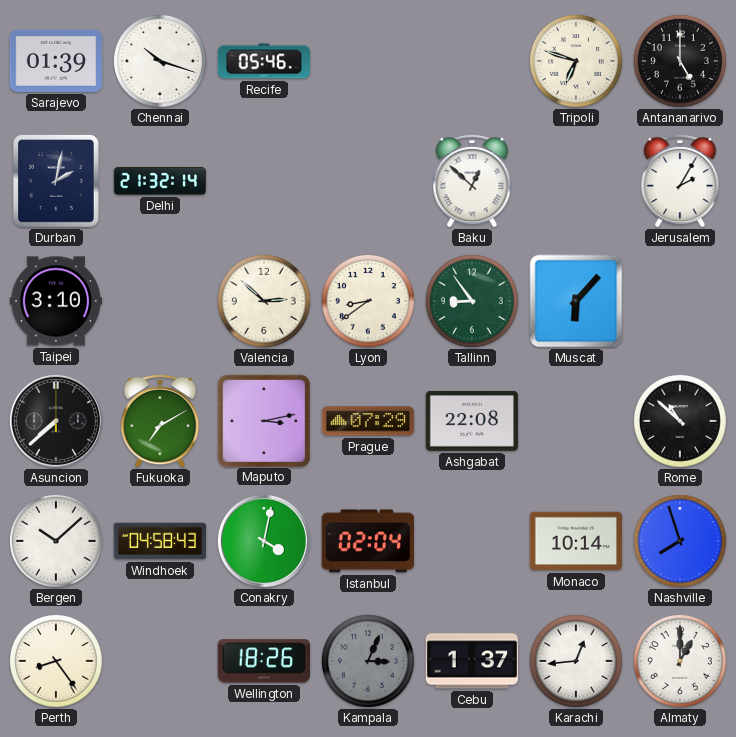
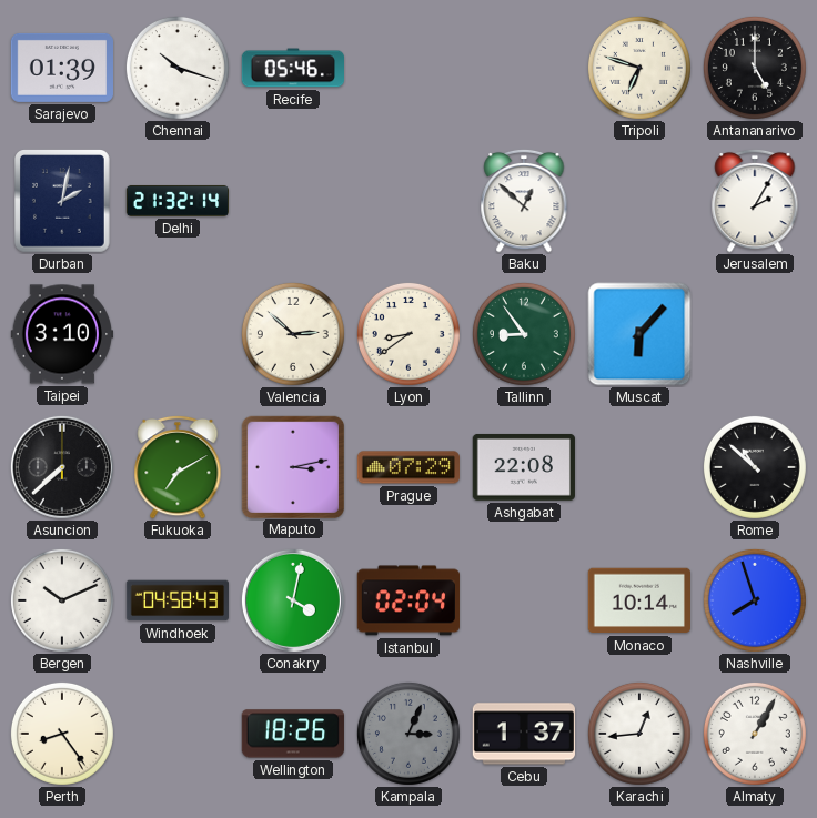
Bergen: 10:08 -> 10:11 (62, 600)
Almaty: 1:00 -> 1:05 (755, 734)
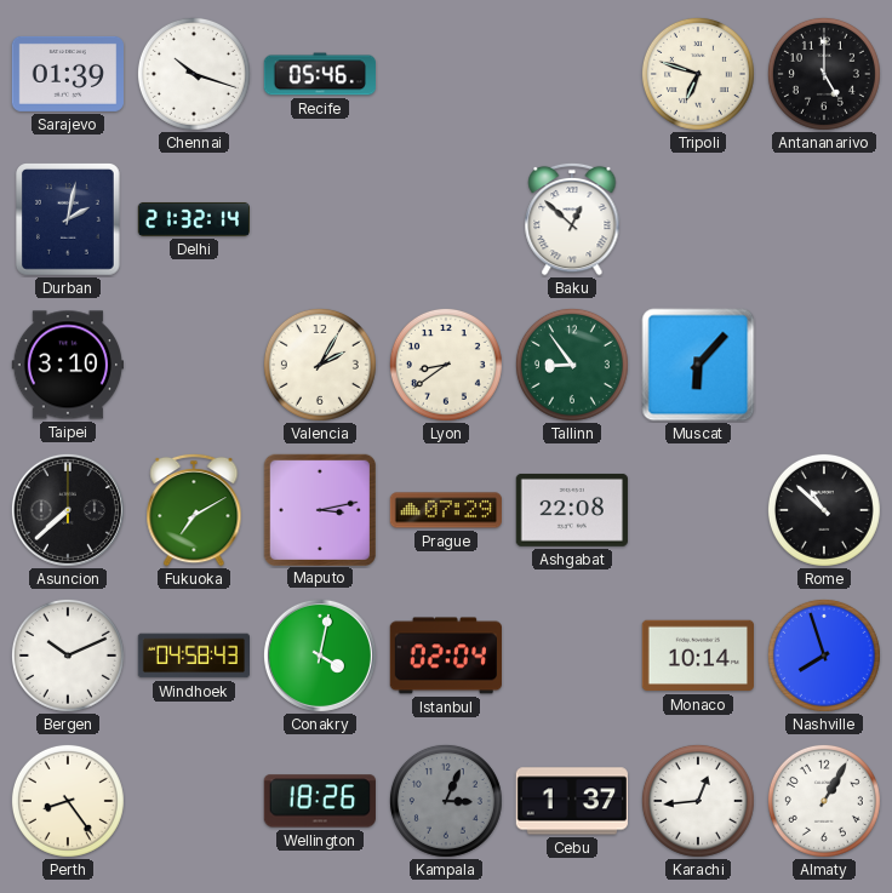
Jerusalem: 2:05 -> none (755, 201)
Valencia: 2:52 -> 2:05 (320, 365)
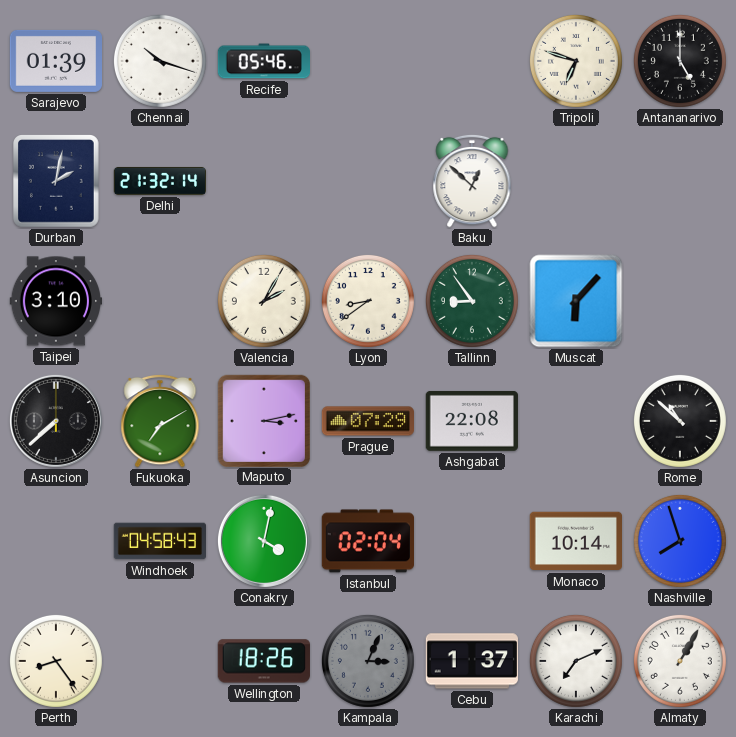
Bergen: 10:11 -> none (68, 656)
Karachi: 12:44 -> 7:11 (576, 661)
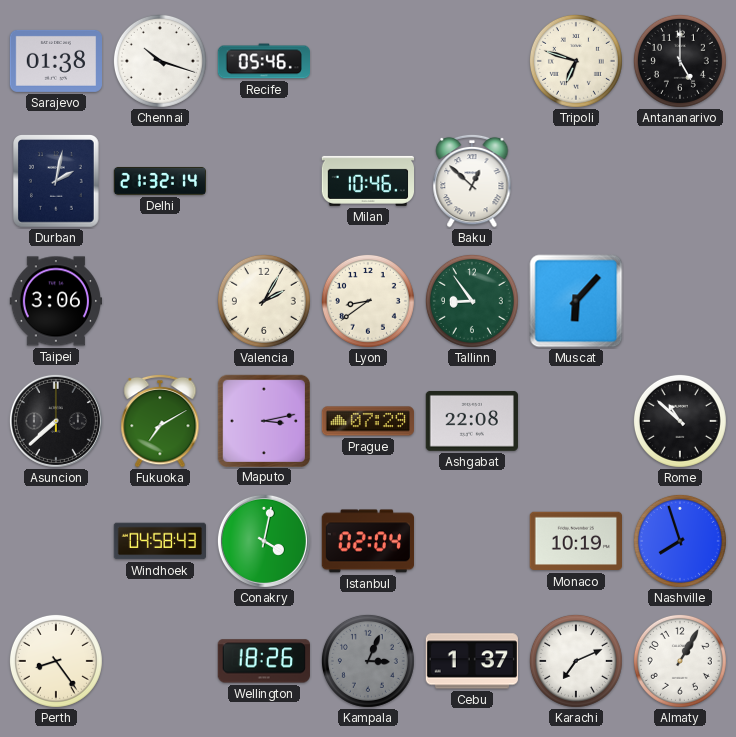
Sarajevo: 01:39 -> 01:38 (55, 61)
Milan: none -> 10:46 (367, 181)
Taipei: 3:10 -> 3:06 (55, 301)
Monaco: 10:14 -> 10:19 (575, 541)
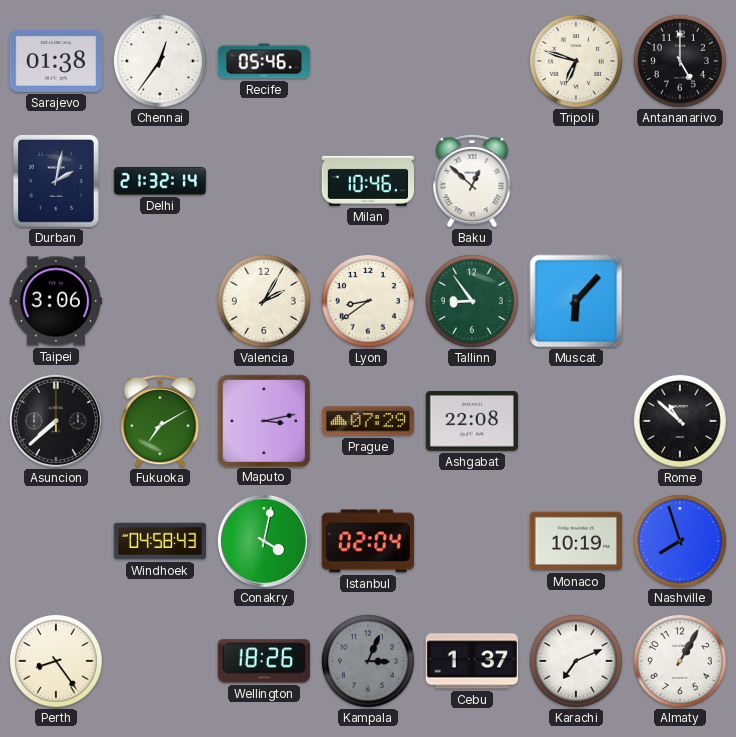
Chennai: 10:18 -> 12:36 (160, 61)
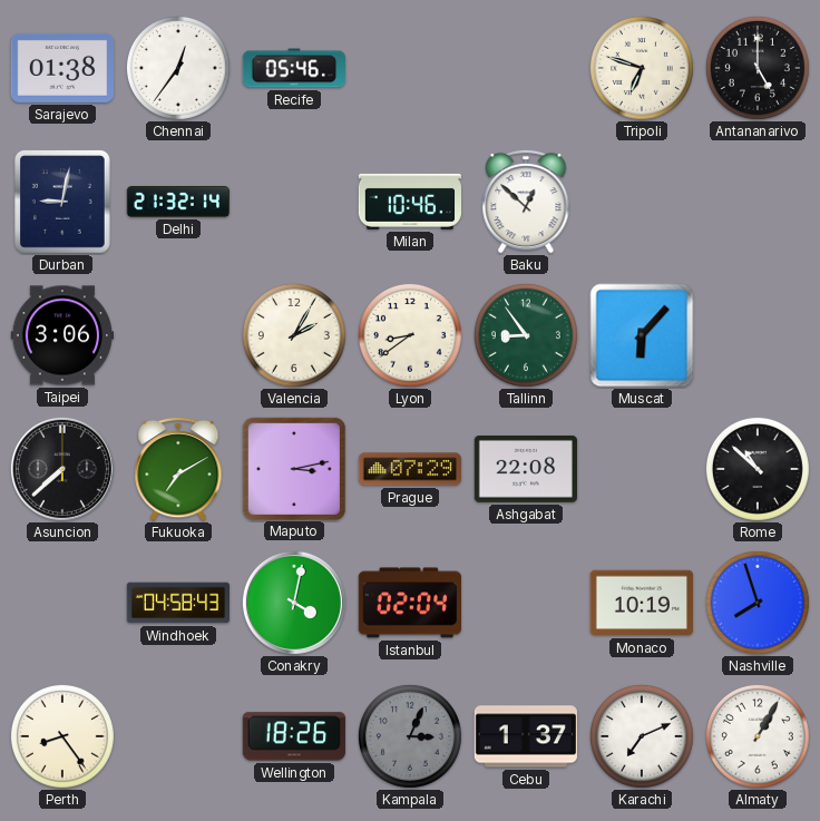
Durban: 2:02 -> 9:02 (64, 203)
